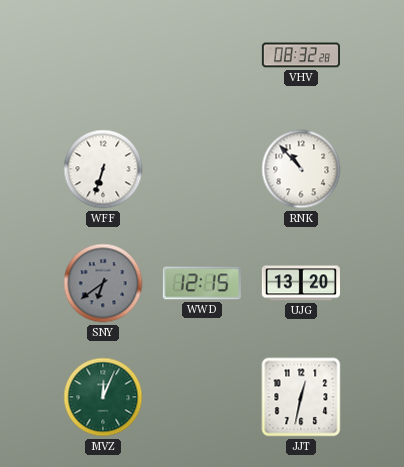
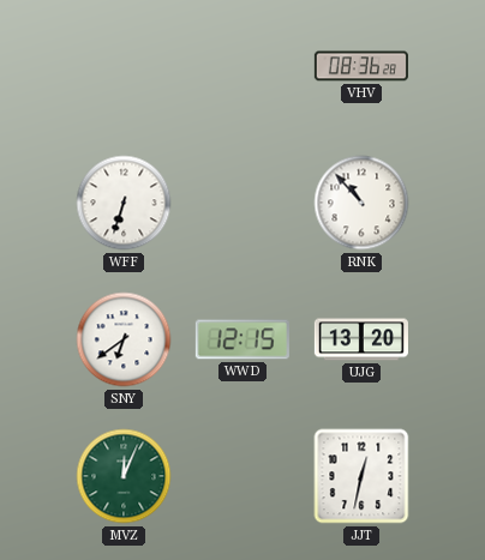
VHV: 08:32 -> 08:36 (361, 66)
SNY dial: grey -> white (124, 339)
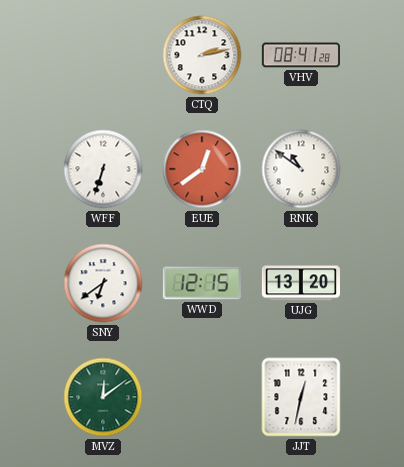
CTQ: none -> 2:13 (202, 55)
VHV: 08:36 -> 08:41 (301, 55)
EUE: none -> 12:39 (202, 169)
RNK: 10:53 -> 10:51 (301, 169)
MVZ: 12:04 -> 12:09 (103, 397)
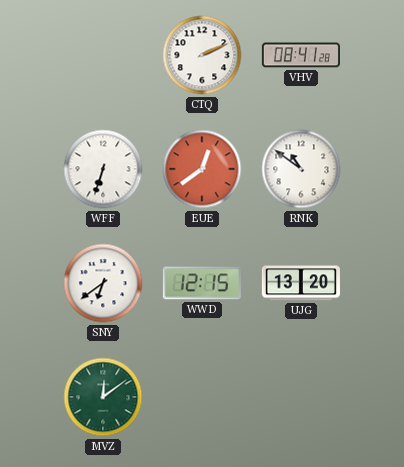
CTQ: 2:13 -> 2:11 (202, 55)
JJT: 12:32 -> none (301, 397)
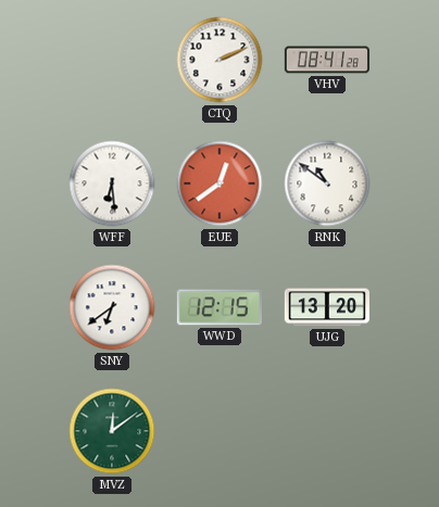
WFF: 6:33 -> 6:29 (112, 183)
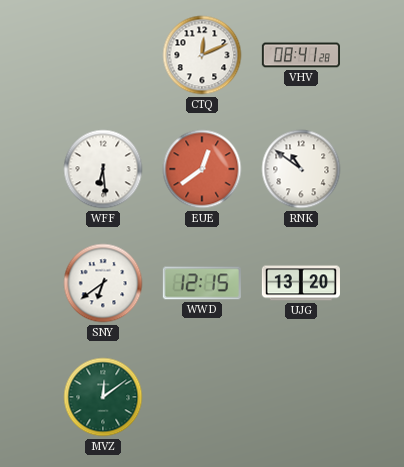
CTQ: 2:11 -> 12:11 (202, 55)
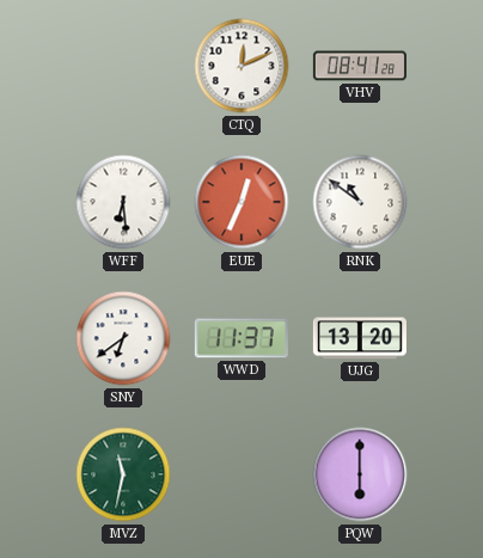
EUE: 12:39 -> 12:34 (241, 202)
WWD: 12:15 -> 11:37 (241, 338)
MVZ: 12:09 -> 11:32 (123, 474)
PQW: none -> 6:00 (360, 474)
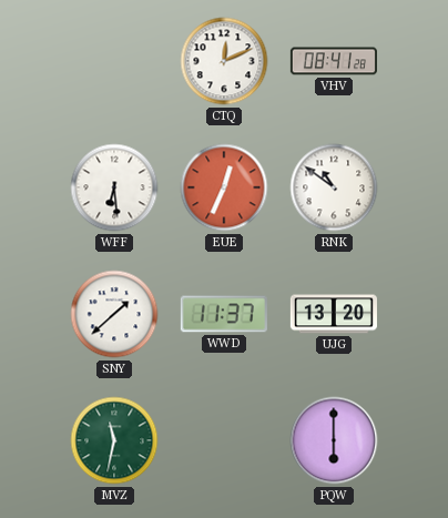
SNY: 6:39 -> 1:38 (114, 314)
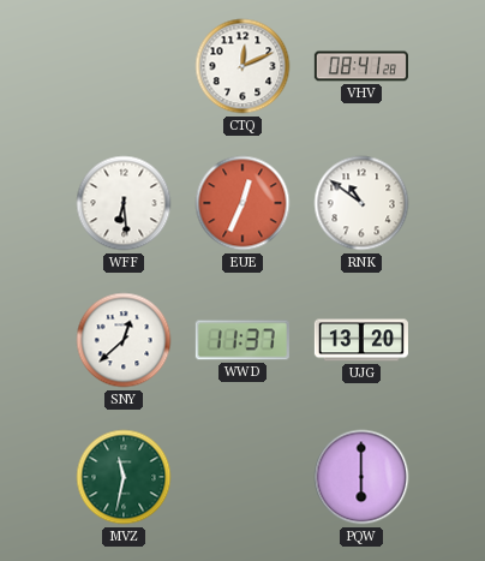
SNY: 1:38 -> 12:38 (124, 340)
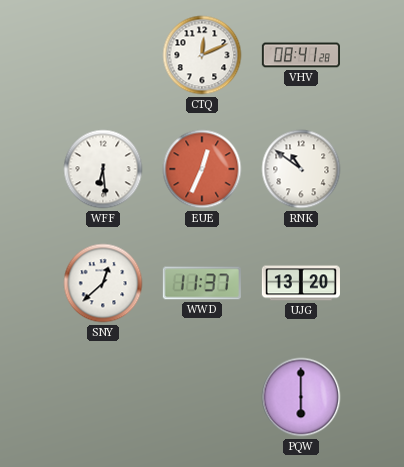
MVZ: 11:32 -> none (124, 477)
